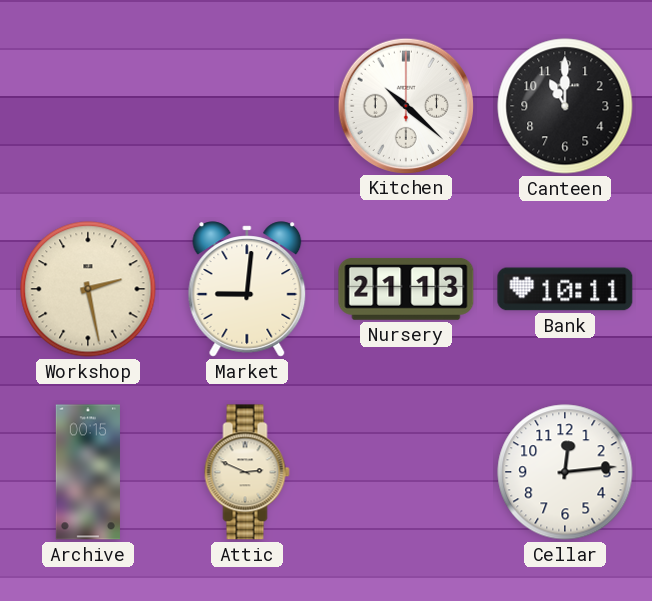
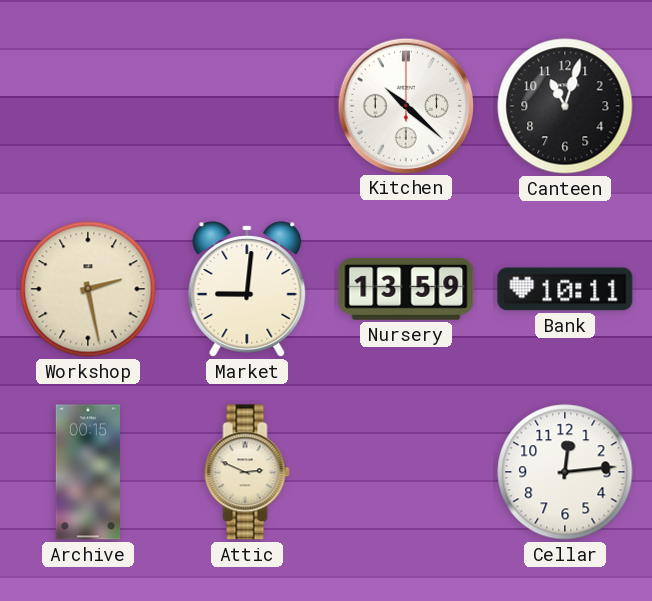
Canteen: 11:00 -> 11:03 (565, 106)
Nursery: 21:13 -> 13:59 (406, 289)
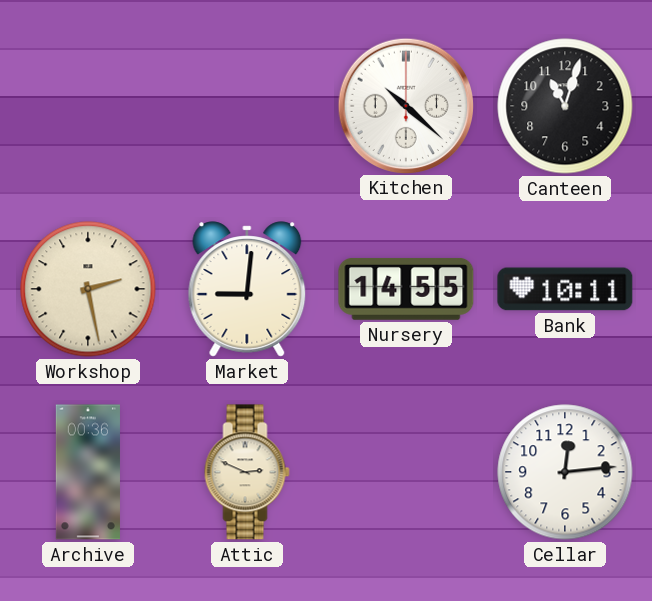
Nursery: 13:59 -> 14:55 (406, 289)
Archive: 00:15 -> 00:36 (88, 472)
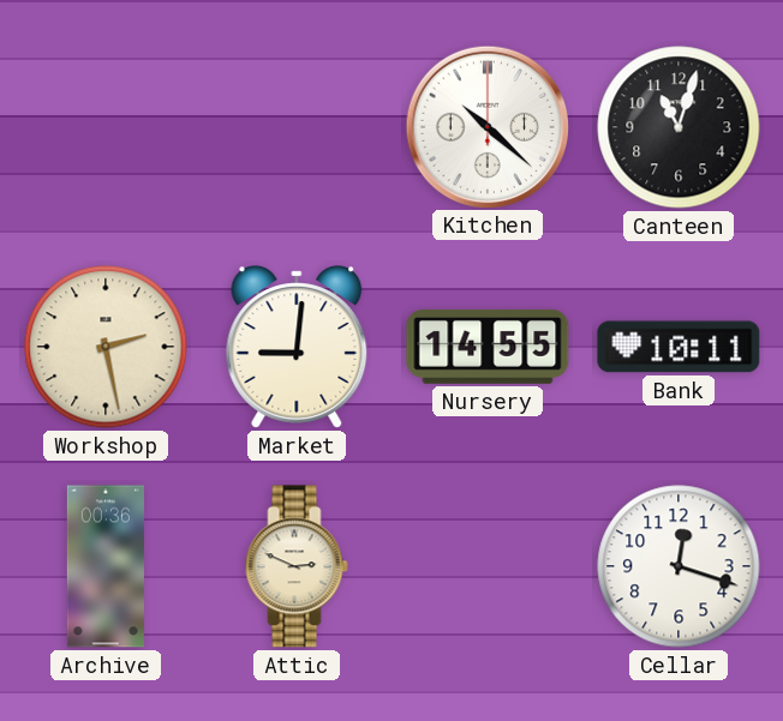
Cellar: 12:14 -> 12:18 (679, 566)
